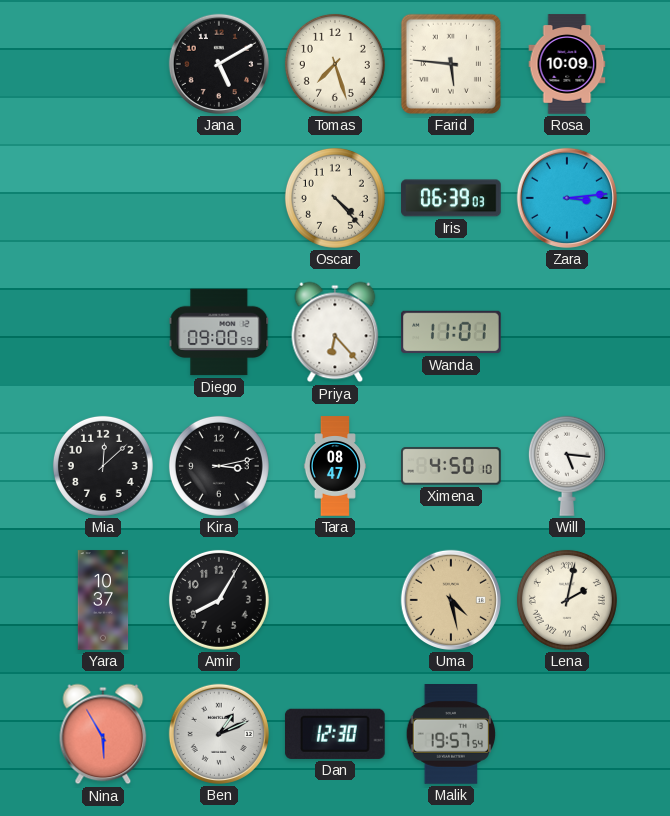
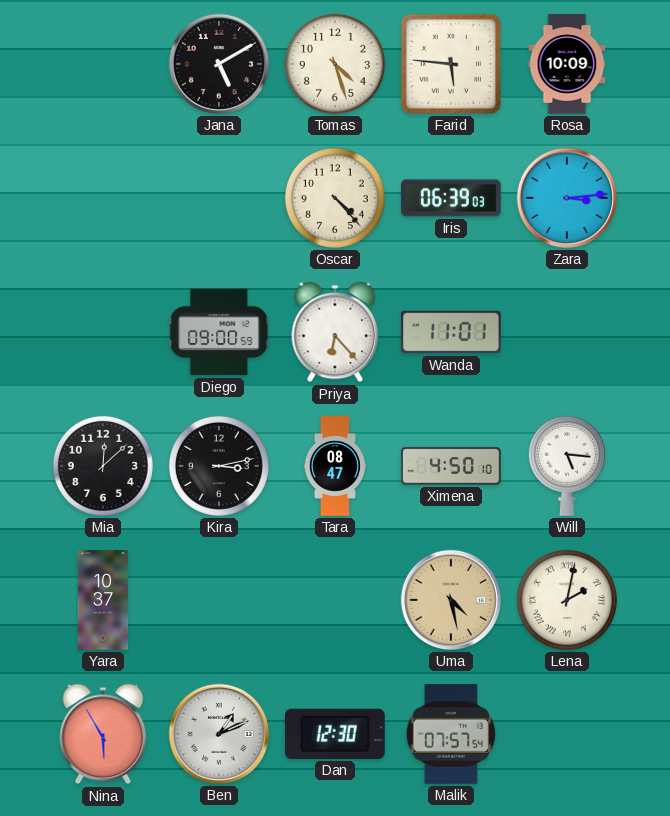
Tomas: 7:27 -> 4:27 (335, 64)
Amir: 8:05 -> none (219, 600)
Malik: 19:57 -> 07:57 (451, 734)
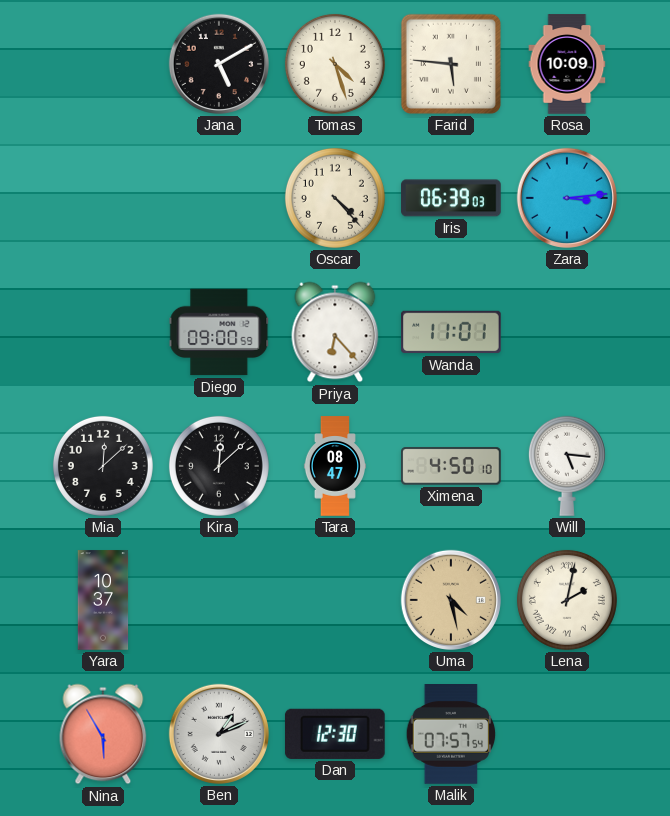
Kira: 3:13 -> 12:08 (219, 466)
